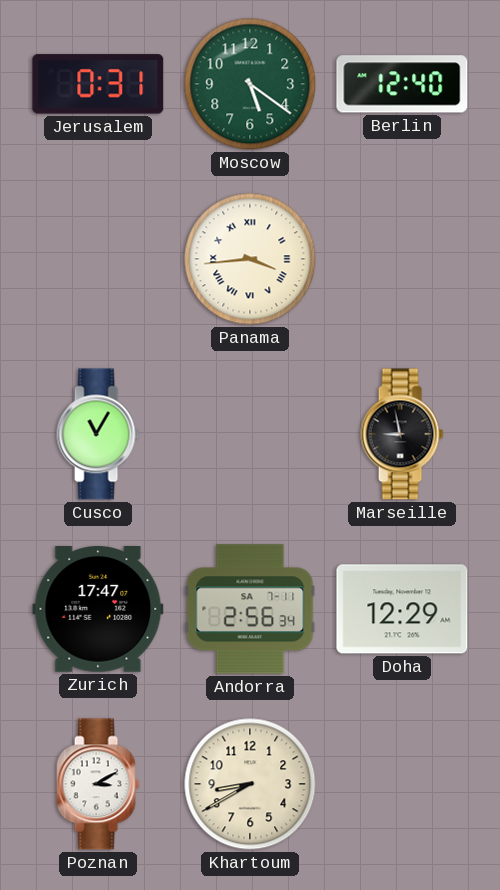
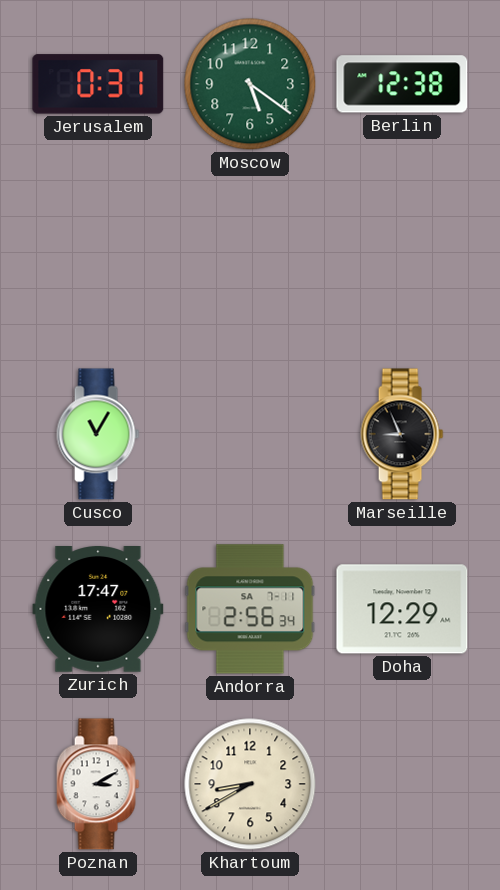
Berlin: 12:40 -> 12:38 (402, 84)
Panama: 3:44 -> none (250, 259)
Marseille: 8:58 -> 8:56 (402, 434)
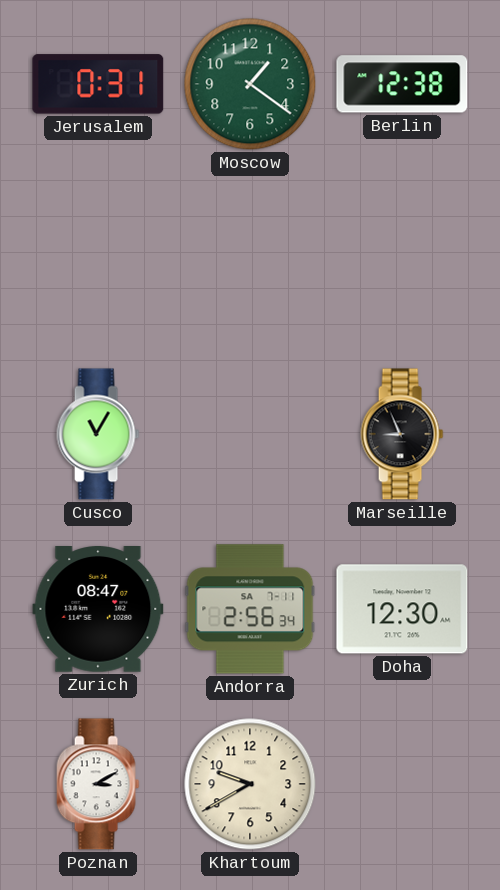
Moscow: 5:21 -> 1:21 (250, 84)
Zurich: 17:47 -> 08:47 (98, 610)
Doha: 12:29 -> 12:30 (402, 609)
Khartoum: 8:40 -> 9:40 (250, 784)
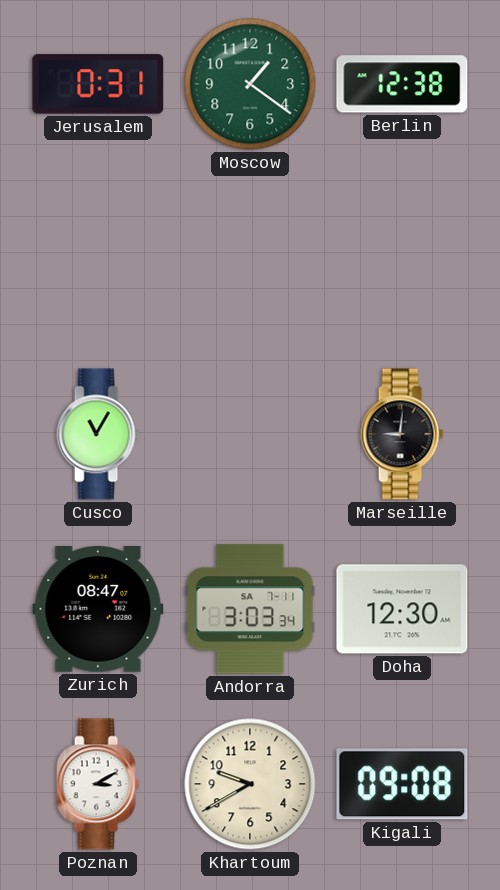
Marseille: 8:56 -> 9:01 (402, 434)
Andorra: 2:56 -> 3:03 (250, 609)
Kigali: none -> 09:08 (402, 784)
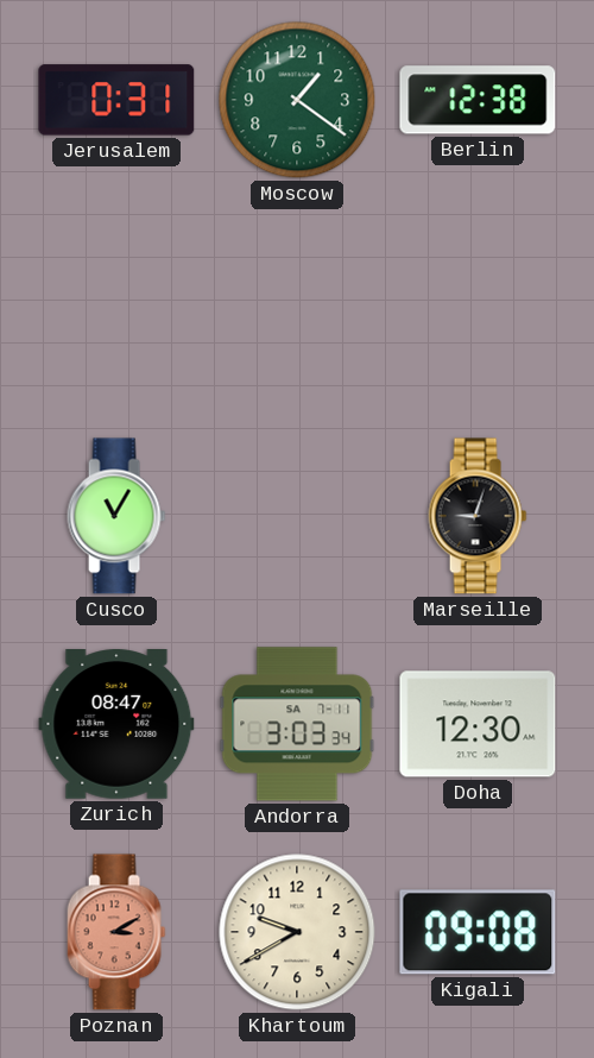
Marseille: 9:01 -> 9:03 (478, 516)
Poznan dial: white -> salmon (116, 932)
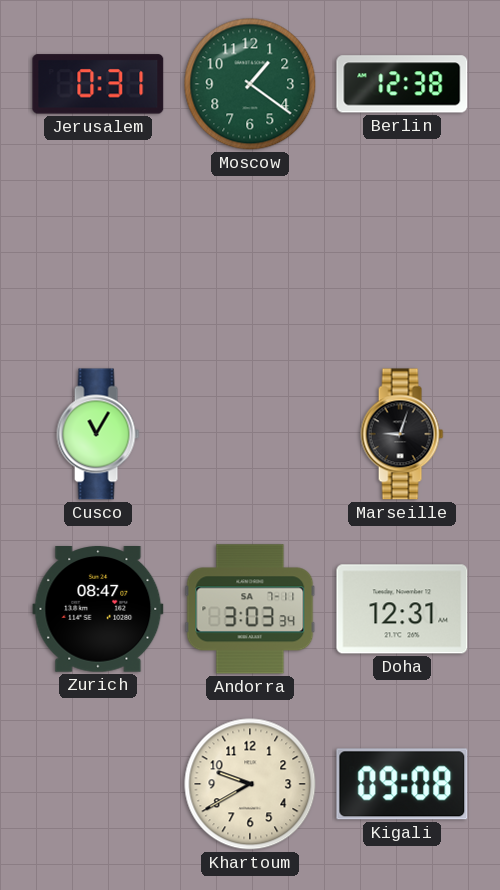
Doha: 12:30 -> 12:31 (402, 609)
Poznan: 3:10 -> none (116, 932)
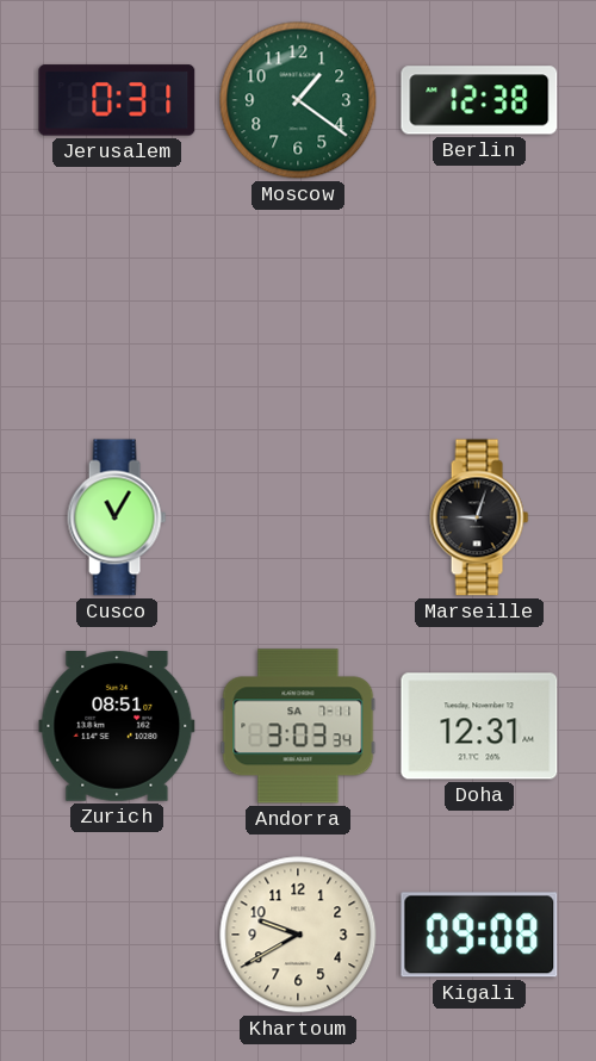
Zurich: 08:47 -> 08:51 (117, 727)
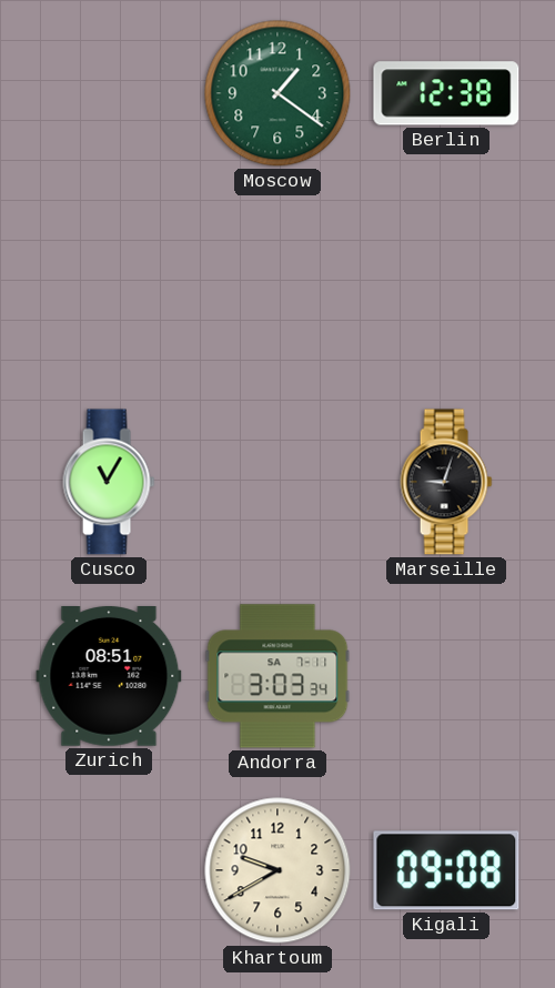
Jerusalem: 0:31 -> none (117, 100)
Doha: 12:31 -> none (479, 726)
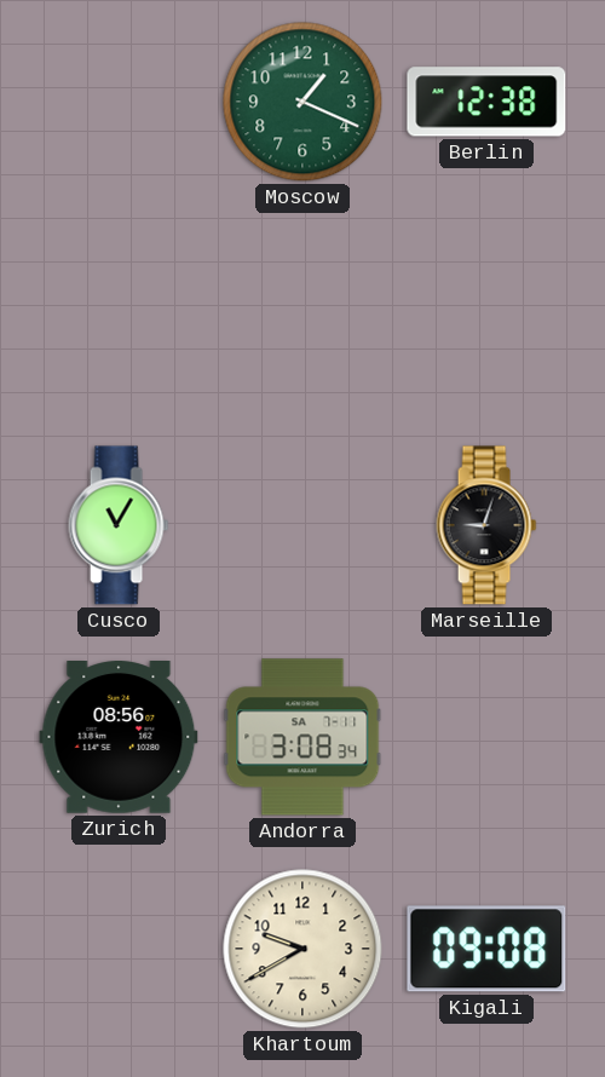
Moscow: 1:21 -> 1:19 (302, 102)
Zurich: 08:51 -> 08:56 (119, 738)
Andorra: 3:03 -> 3:08 (302, 737)
